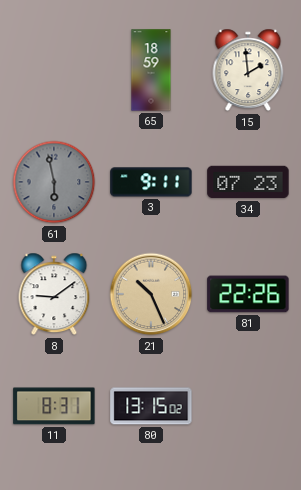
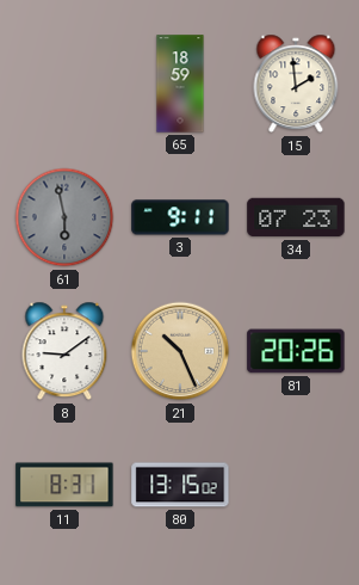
81: 22:26 -> 20:26 (296, 351)
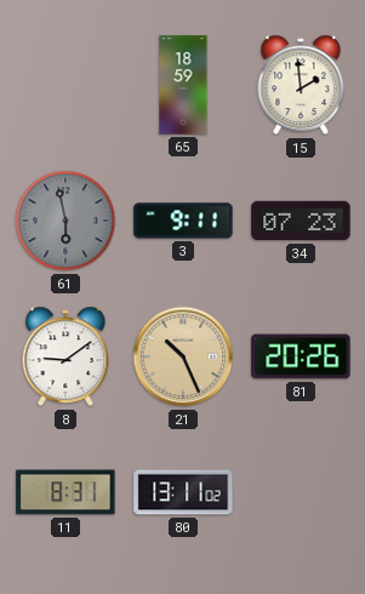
80: 13:15 -> 13:11 (183, 492)
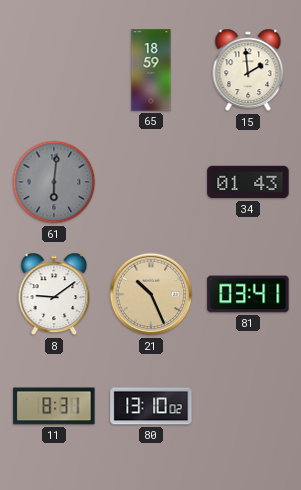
61: 5:58 -> 6:01 (54, 182)
3: 9:11 -> none (183, 221)
34: 07:23 -> 01:43 (248, 182)
81: 20:26 -> 03:41 (248, 294)
80: 13:11 -> 13:10 (151, 406)
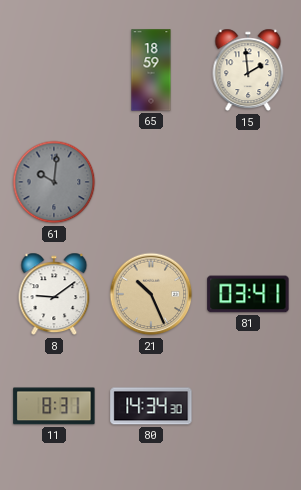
61: 6:01 -> 10:01 (54, 182)
34: 01:43 -> none (248, 182)
80: 13:10 -> 14:34 (151, 406)
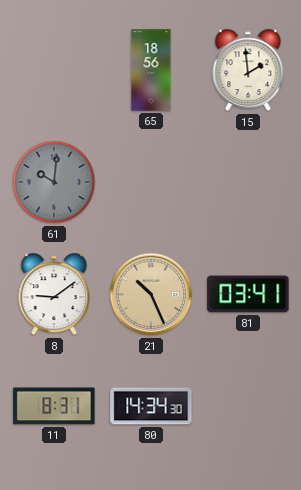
65: 18:59 -> 18:56 (151, 70)
